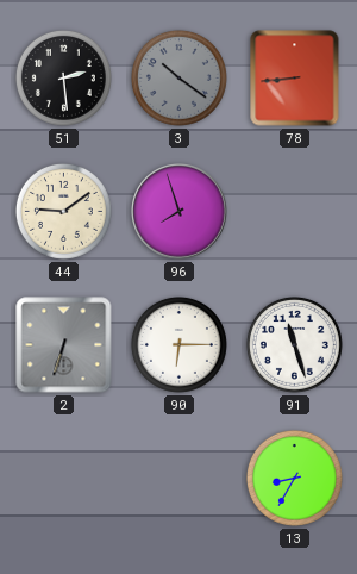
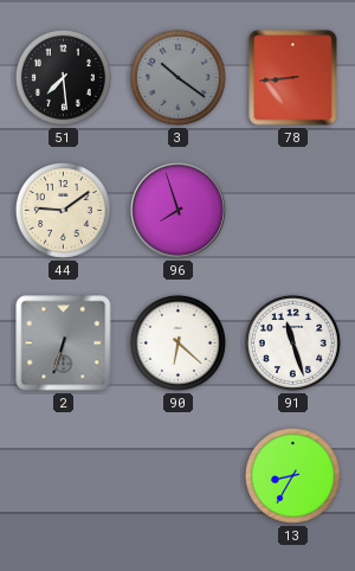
51: 2:29 -> 7:29 (63, 77)
90: 6:15 -> 6:22 (177, 342)
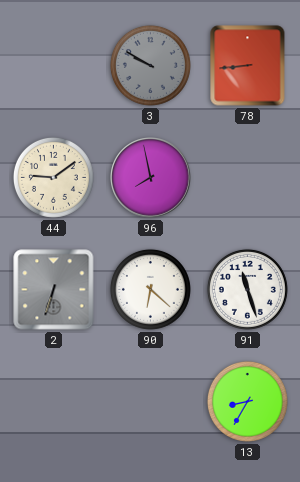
51: 7:29 -> none (63, 77)
3: 10:21 -> 9:50 (150, 65)
96: 7:57 -> 7:58 (151, 178)
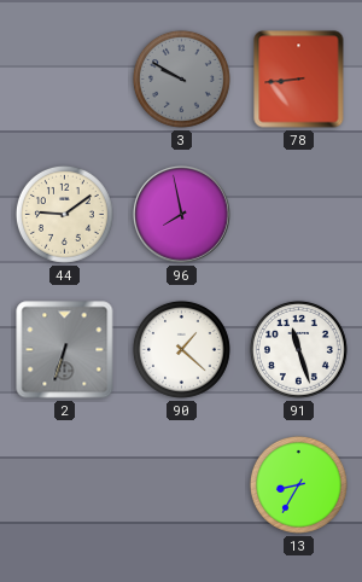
90: 6:22 -> 1:22 (181, 349)
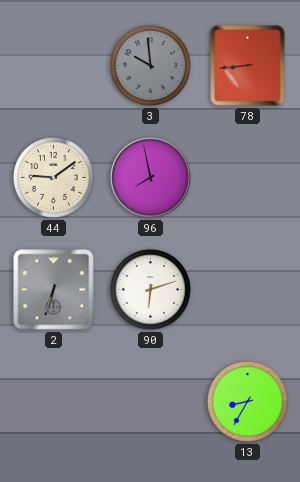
3: 9:50 -> 9:59 (150, 65)
90: 1:22 -> 6:12 (150, 289)
91: 11:27 -> none (298, 349)
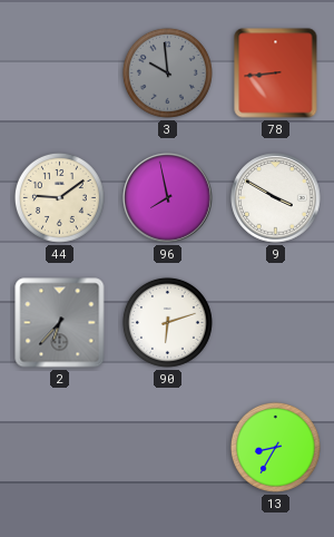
9: none -> 3:50 (276, 198)
2: 6:33 -> 6:37 (60, 323)
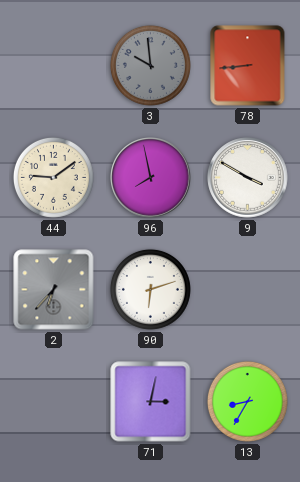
71: none -> 3:02 (151, 402)
